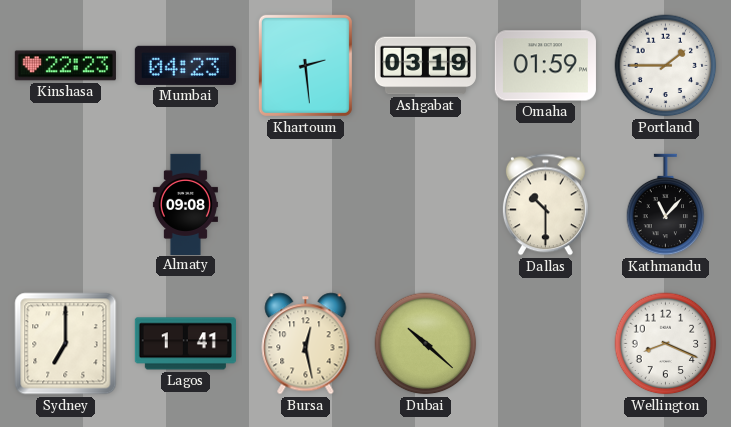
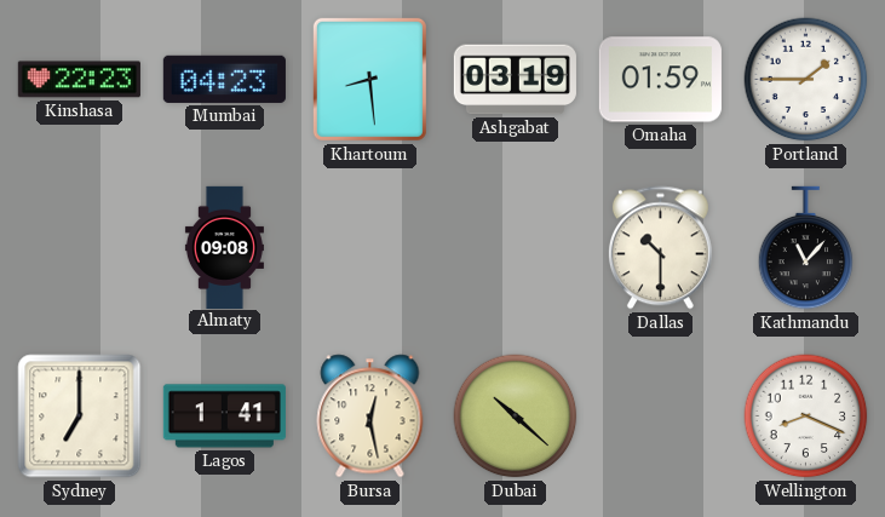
Khartoum: 2:29 -> 8:29 (369, 79)
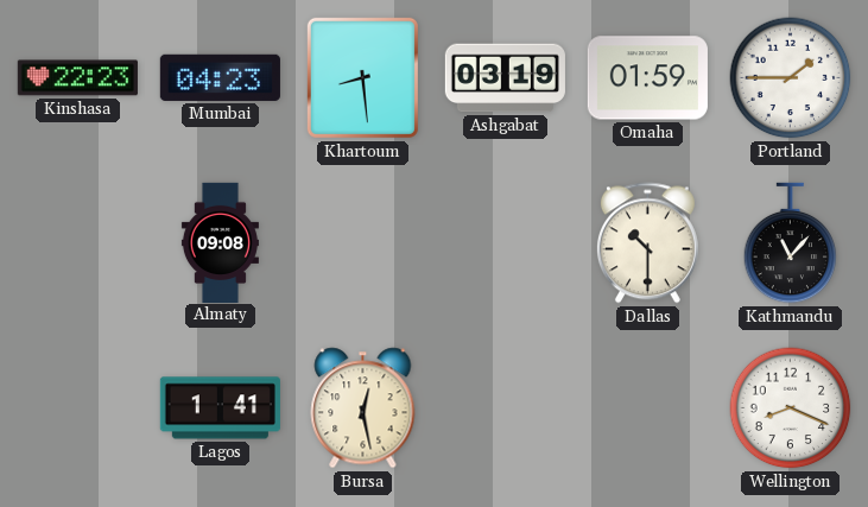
Sydney: 7:00 -> none (80, 417)
Dubai: 10:22 -> none (516, 417)
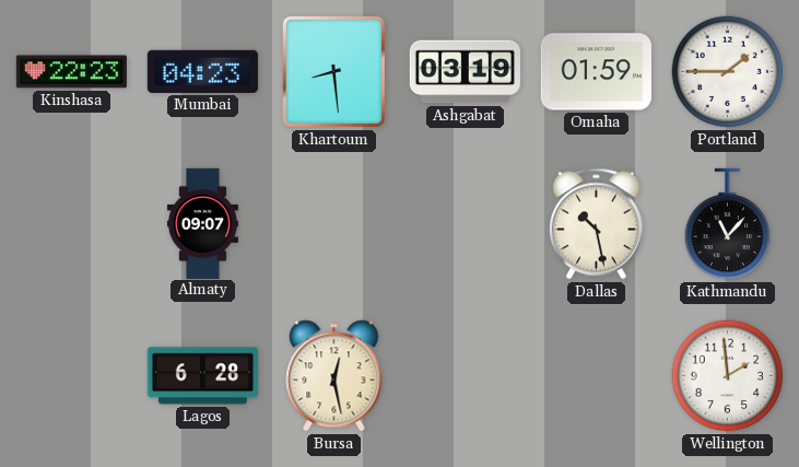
Almaty: 09:08 -> 09:07 (202, 223)
Dallas: 10:30 -> 10:28 (596, 224)
Lagos: 1:41 -> 6:28 (202, 376)
Wellington: 8:19 -> 1:59 (728, 376)
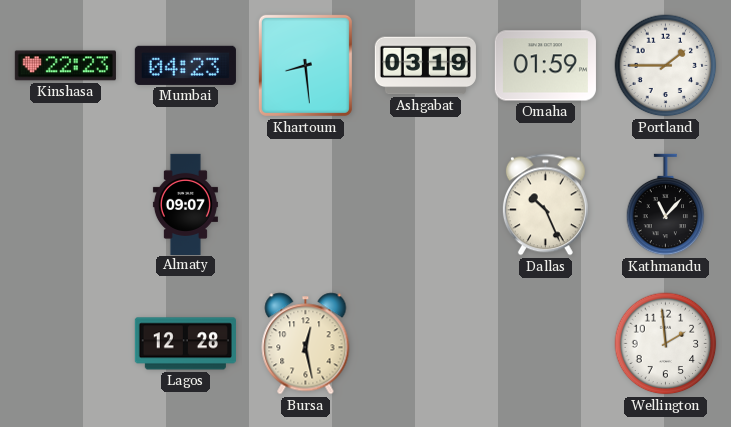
Dallas: 10:28 -> 10:26 (545, 205)
Lagos: 6:28 -> 12:28 (185, 344)
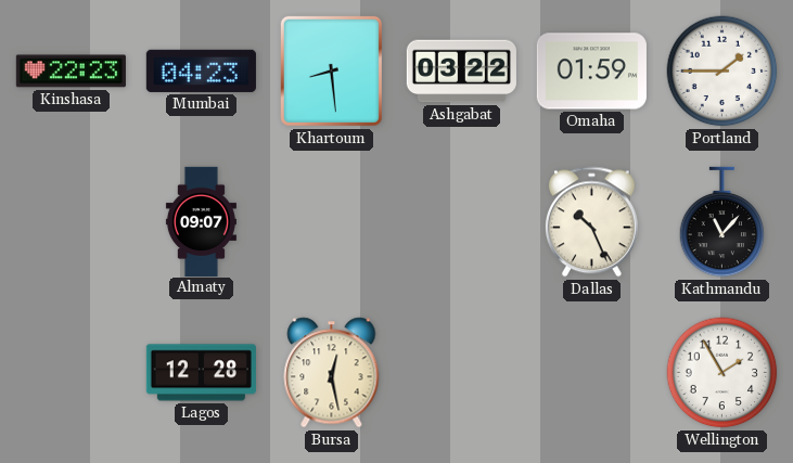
Ashgabat: 03:19 -> 03:22 (461, 72)
Wellington: 1:59 -> 1:55 (722, 373)
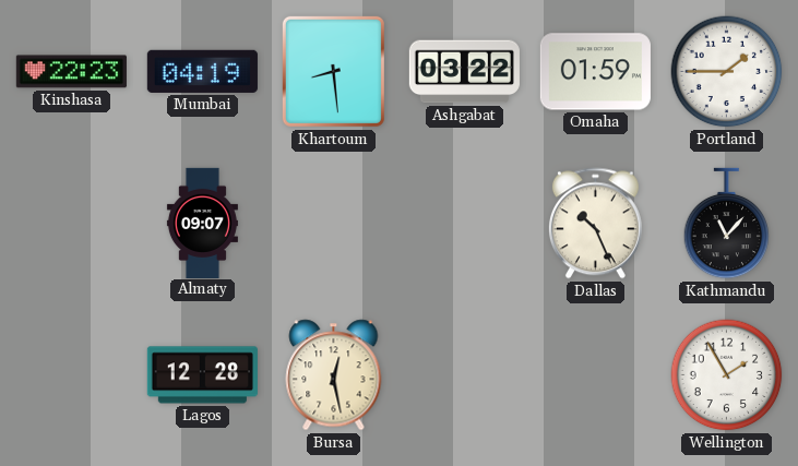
Mumbai: 04:23 -> 04:19 (202, 71)
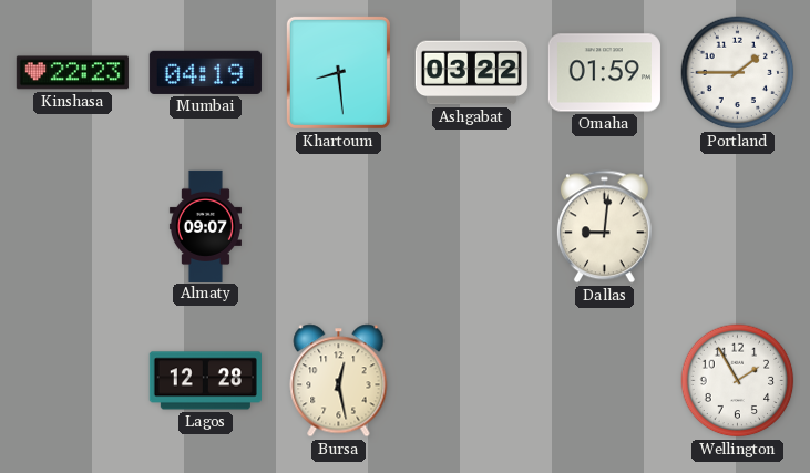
Dallas: 10:26 -> 9:01 (604, 227)
Kathmandu: 11:07 -> none (727, 224)
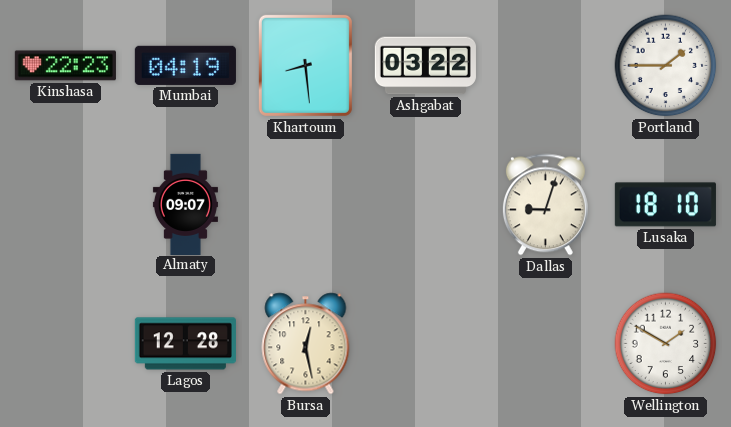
Omaha: 01:59 -> none (604, 73)
Dallas: 9:01 -> 9:03 (545, 205)
Lusaka: none -> 18:10 (665, 205)
Wellington: 1:55 -> 1:50 (666, 344)
